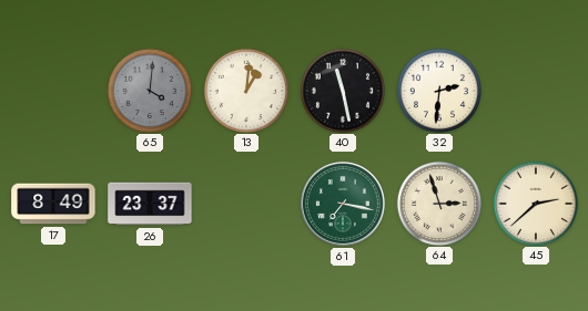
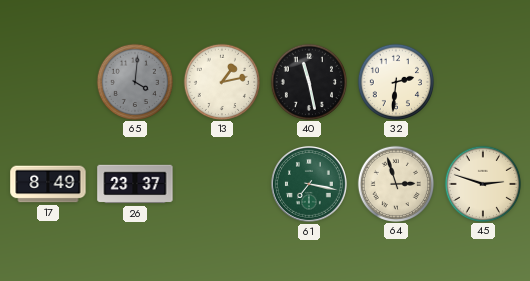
13: 1:01 -> 1:13 (221, 81)
45: 2:38 -> 2:48 (482, 183)
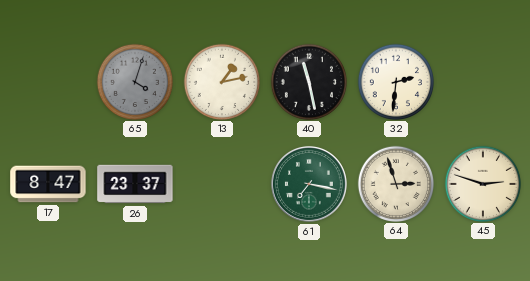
65: 4:01 -> 4:03 (134, 81)
17: 8:49 -> 8:47 (48, 184)
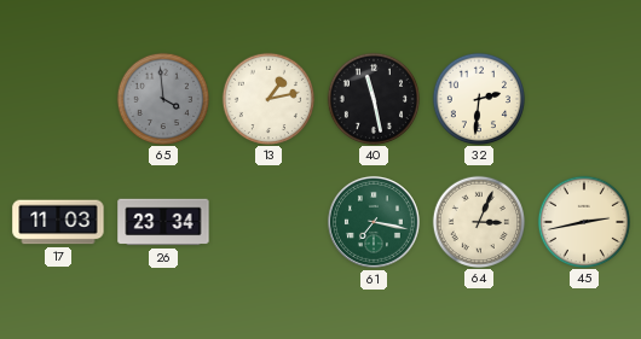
65: 4:03 -> 3:59 (162, 98)
17: 8:47 -> 11:03 (58, 222)
26: 23:37 -> 23:34 (163, 222)
64: 2:57 -> 3:04 (478, 221)
45: 2:48 -> 2:43 (583, 221)
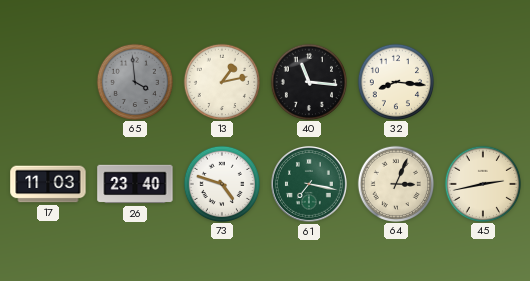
40: 11:28 -> 11:16 (308, 81)
32: 2:31 -> 8:16 (395, 81)
26: 23:34 -> 23:40 (135, 184)
73: none -> 4:48 (221, 183)
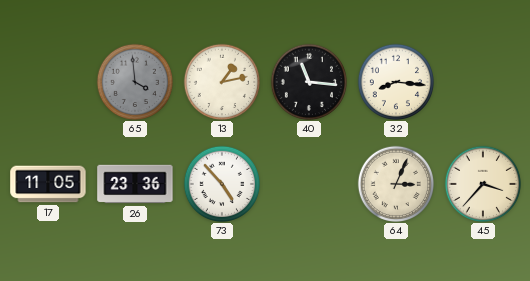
17: 11:03 -> 11:05 (48, 184)
26: 23:40 -> 23:36 (135, 184)
73: 4:48 -> 4:53 (221, 183)
61: 7:17 -> none (309, 184)
45: 2:43 -> 3:37 (482, 183)
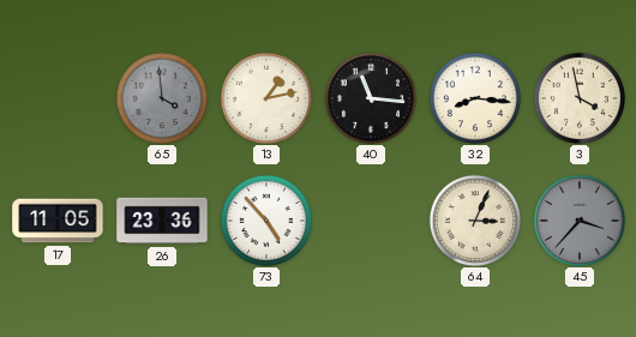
3: none -> 3:58 (578, 97)
45 dial: cream -> grey (578, 219)
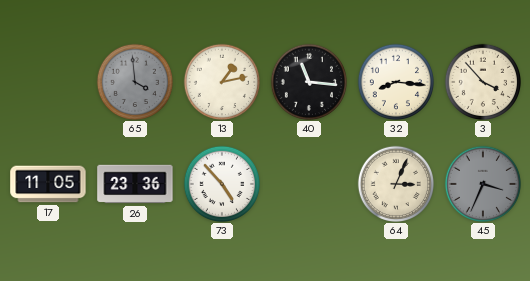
3: 3:58 -> 3:53 (482, 81)
45: 3:37 -> 3:34 (482, 183)
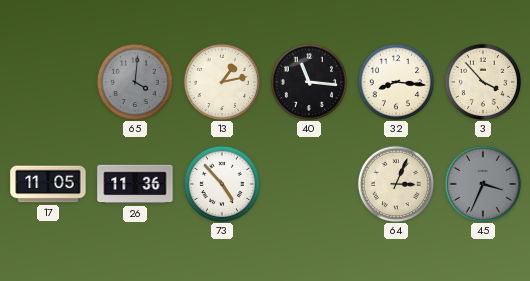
65: 3:59 -> 4:01 (134, 81)
26: 23:36 -> 11:36 (135, 184)
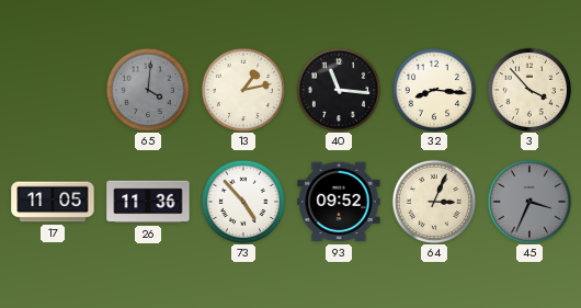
93: none -> 09:52 (339, 202)
